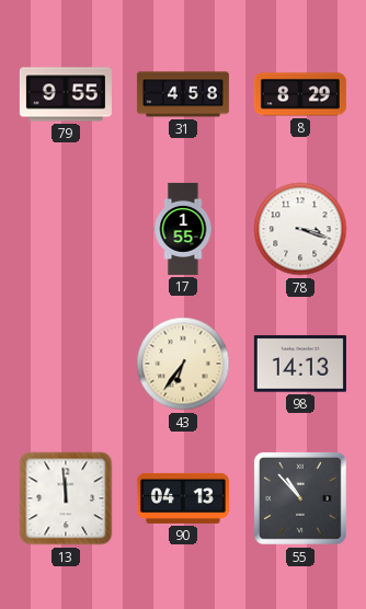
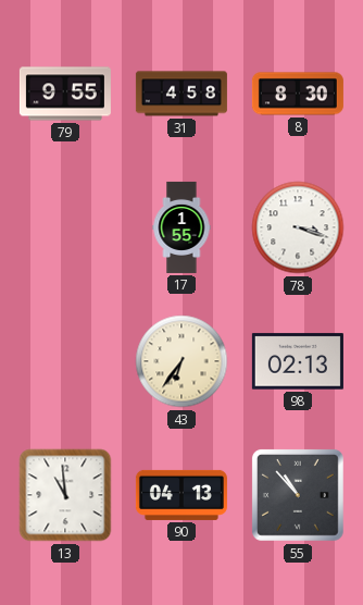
8: 8:29 -> 8:30 (298, 94)
98: 14:13 -> 02:13 (298, 361)
13: 11:59 -> 10:59 (65, 495)
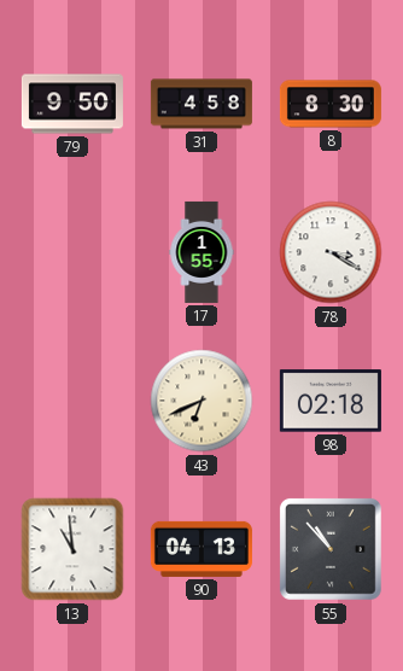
79: 9:55 -> 9:50 (72, 104)
78: 3:18 -> 3:20 (331, 252)
43: 6:36 -> 6:41 (201, 401)
98: 02:13 -> 02:18 (331, 401)
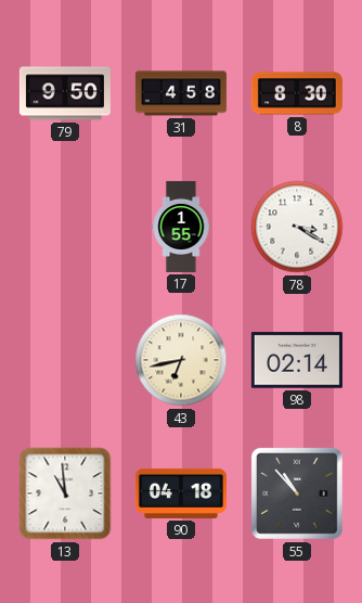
43: 6:41 -> 6:43 (181, 360)
98: 02:18 -> 02:14 (297, 360)
90: 04:13 -> 04:18 (181, 493)
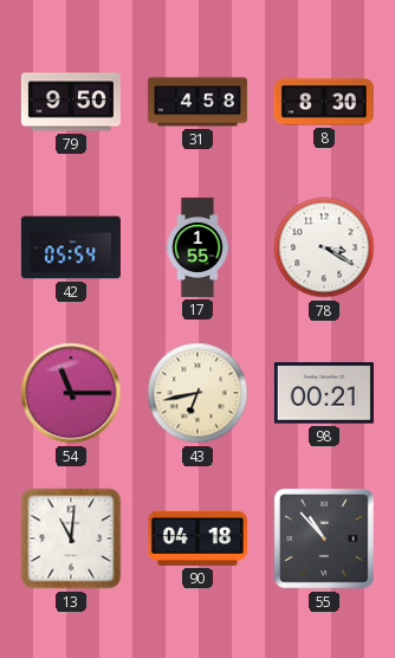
42: none -> 05:54 (71, 247)
54: none -> 11:15 (71, 393)
98: 02:14 -> 00:21 (324, 393)
13: 10:59 -> 11:01 (71, 538)
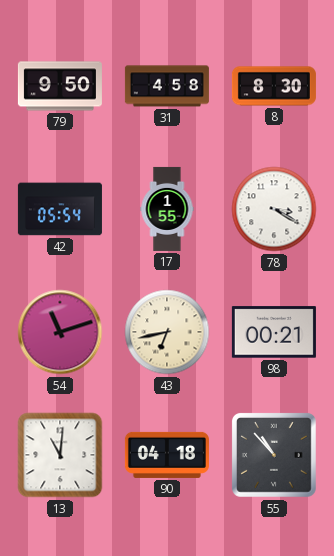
54: 11:15 -> 11:12 (60, 332)
